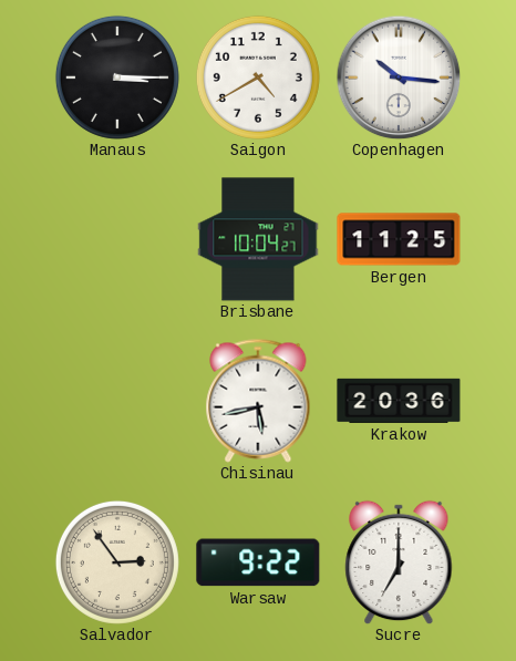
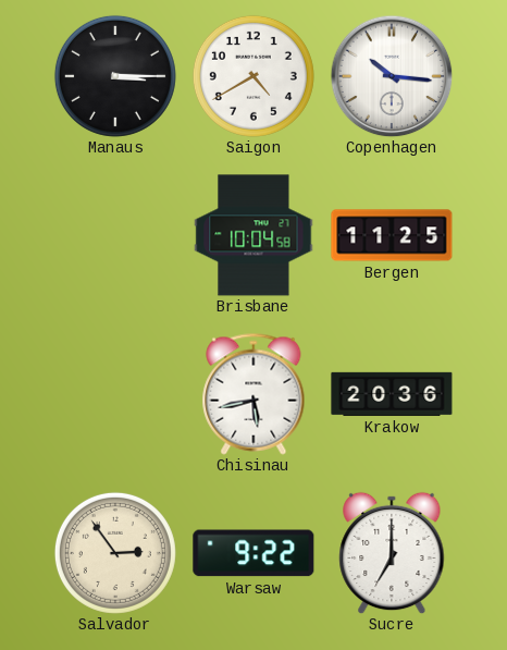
Brisbane: 10:04:27 -> 10:04:58 (253, 235)
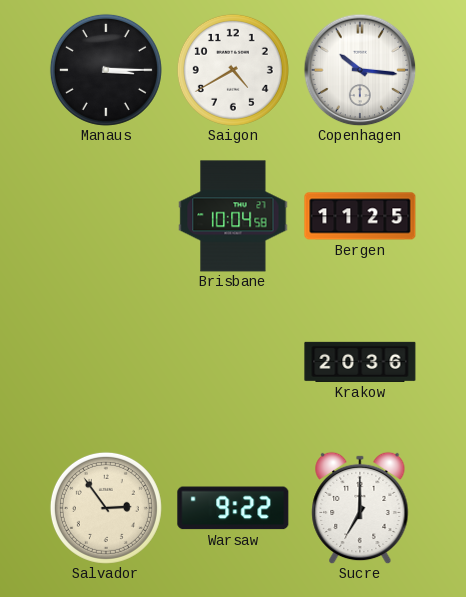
Chisinau: 5:43 -> none (253, 394)
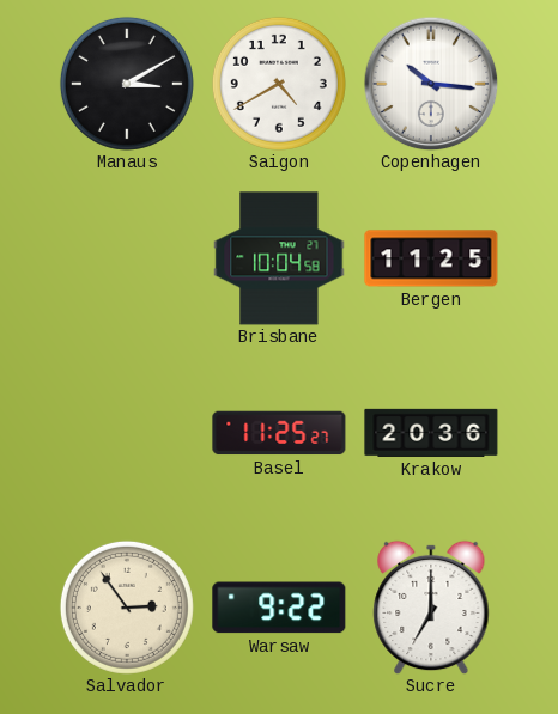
Manaus: 3:15 -> 3:10 (127, 84)
Basel: none -> 11:25 (279, 433)
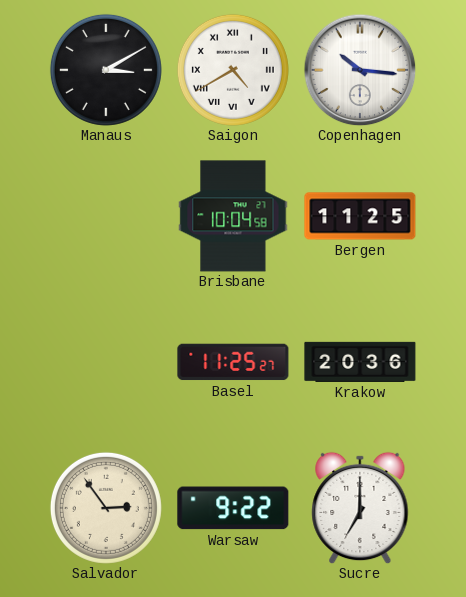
Saigon numerals: Arabic -> Roman (233, 70)
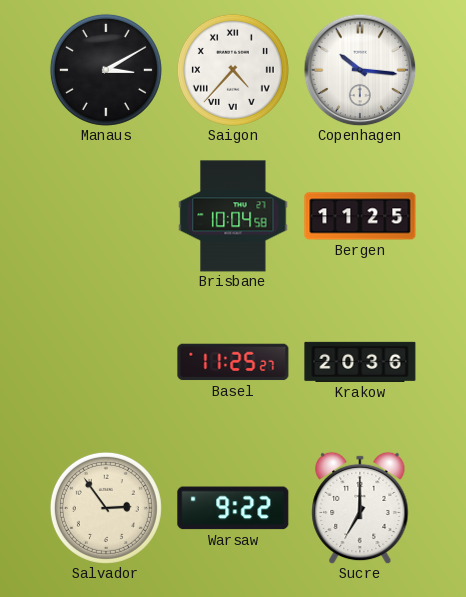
Saigon: 4:40 -> 4:37 (233, 70)
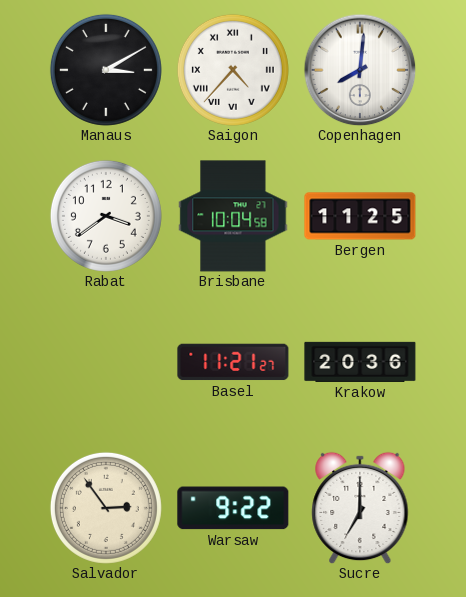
Copenhagen: 10:16 -> 8:01 (360, 70)
Rabat: none -> 3:39 (106, 216)
Basel: 11:25 -> 11:21 (233, 362)
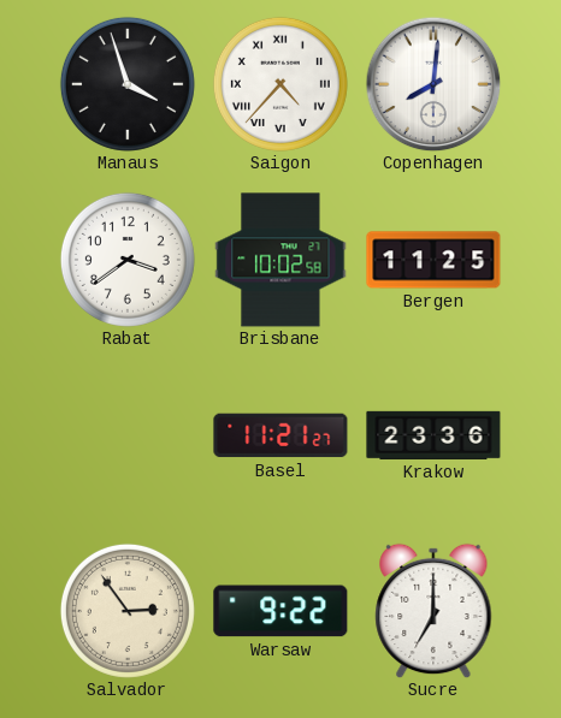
Manaus: 3:10 -> 3:57 (128, 84)
Brisbane: 10:04 -> 10:02 (280, 260)
Krakow: 20:36 -> 23:36 (433, 435)
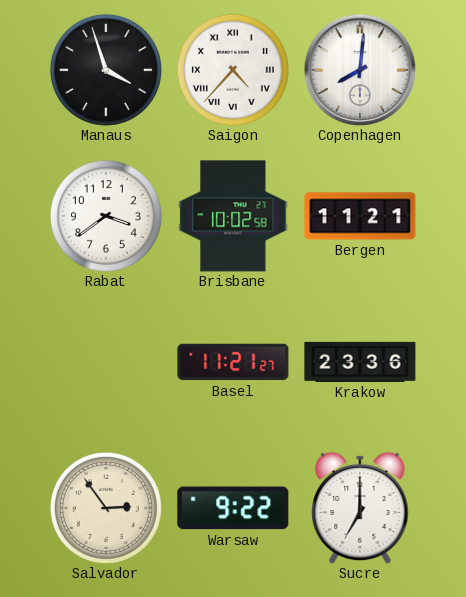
Bergen: 11:25 -> 11:21 (360, 216)
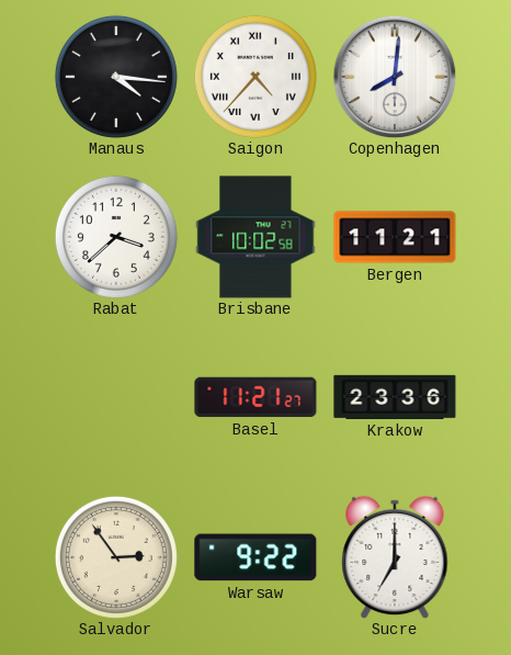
Manaus: 3:57 -> 4:16 (116, 77)
Rabat: 3:39 -> 3:38 (116, 237)
